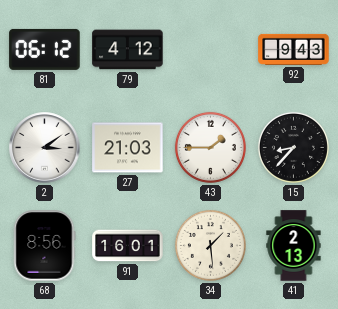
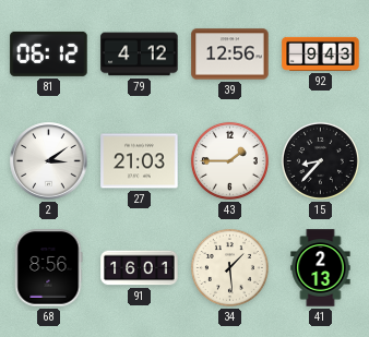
39: none -> 12:56 (230, 55)
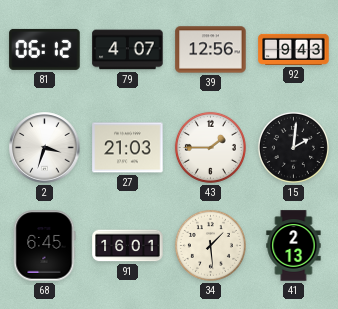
79: 4:12 -> 4:07 (128, 50)
2: 3:09 -> 3:33 (45, 148)
15: 8:37 -> 2:01 (293, 147)
68: 8:56 -> 6:45 (44, 246)
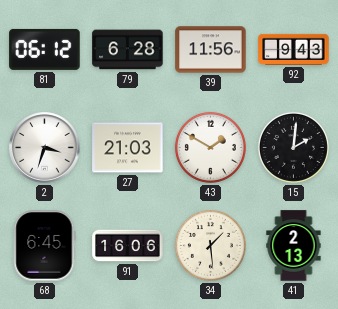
79: 4:07 -> 6:28 (128, 50)
39: 12:56 -> 11:56 (211, 50)
43: 1:45 -> 1:50 (210, 147)
91: 16:01 -> 16:06 (128, 246)
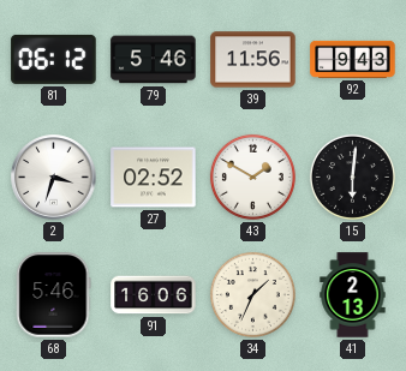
79: 6:28 -> 5:46 (154, 60)
27: 21:03 -> 02:52 (154, 178)
15: 2:01 -> 6:01 (352, 176)
68: 6:45 -> 5:46 (53, 295)
34: 1:29 -> 1:34 (252, 294)
